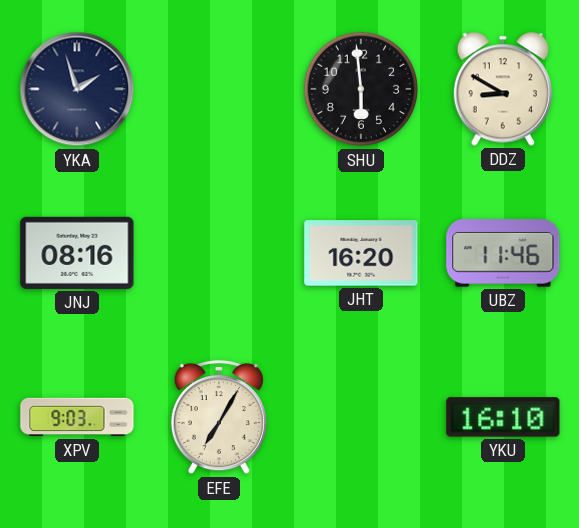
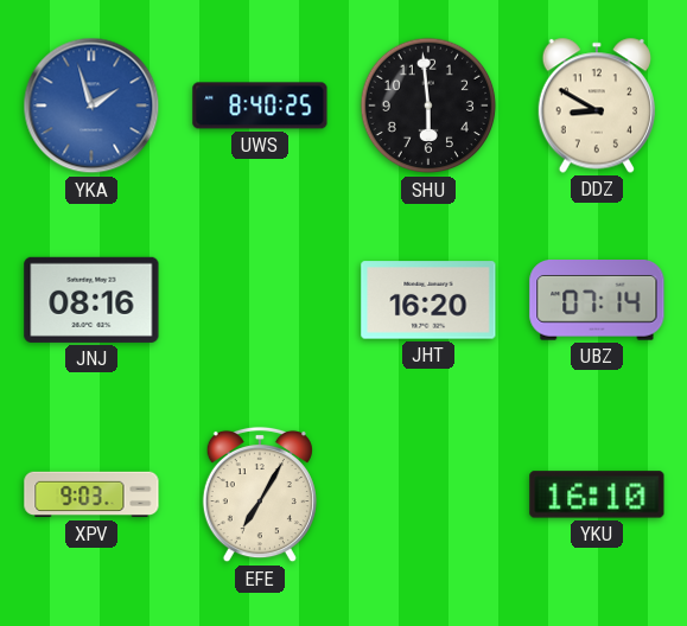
YKA dial: navy -> blue (91, 106)
UWS: none -> 8:40 (260, 106)
UBZ: 11:46 -> 07:14 (597, 300)
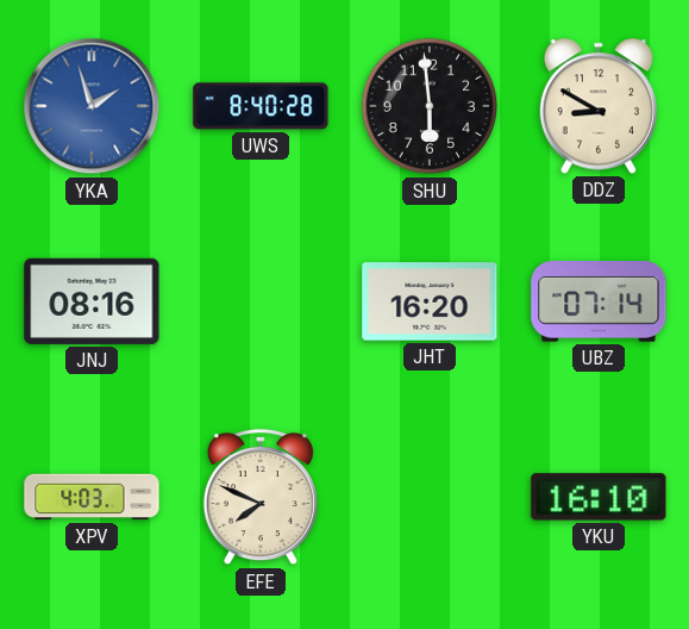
UWS: 8:40:25 -> 8:40:28 (261, 106)
XPV: 9:03 -> 4:03 (92, 497)
EFE: 7:05 -> 7:49 (261, 497)
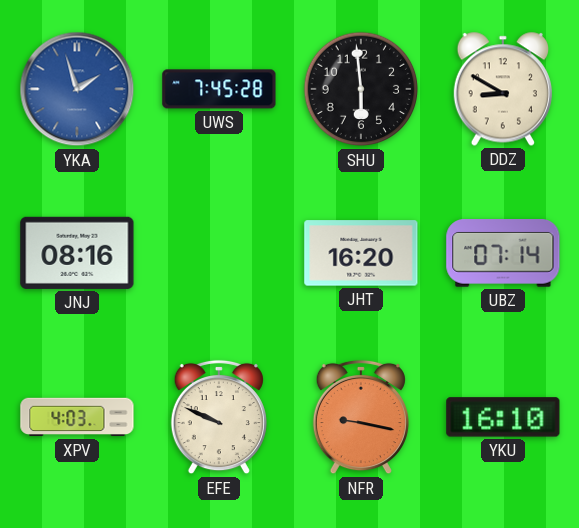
UWS: 8:40 -> 7:45 (219, 89)
EFE: 7:49 -> 9:49 (219, 417)
NFR: none -> 9:17 (361, 417)
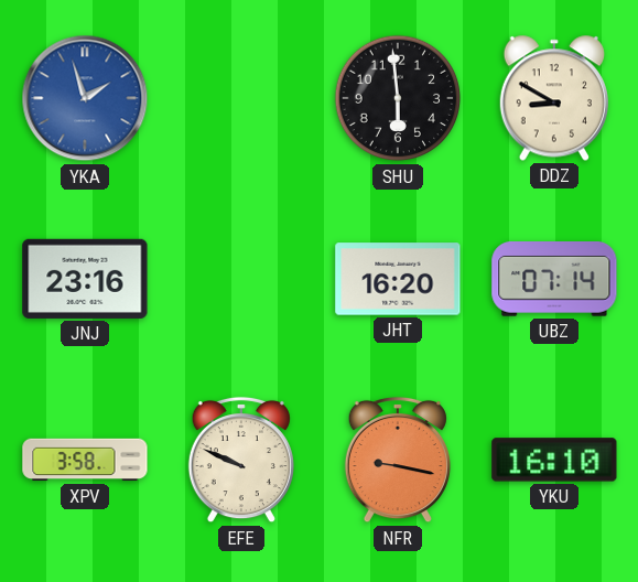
UWS: 7:45 -> none (219, 89)
JNJ: 08:16 -> 23:16 (85, 279)
XPV: 4:03 -> 3:58 (85, 460)
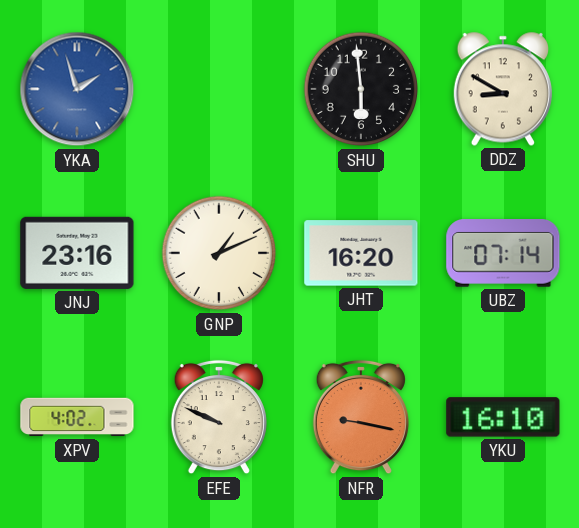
GNP: none -> 1:11 (219, 253)
XPV: 3:58 -> 4:02 (77, 417)
